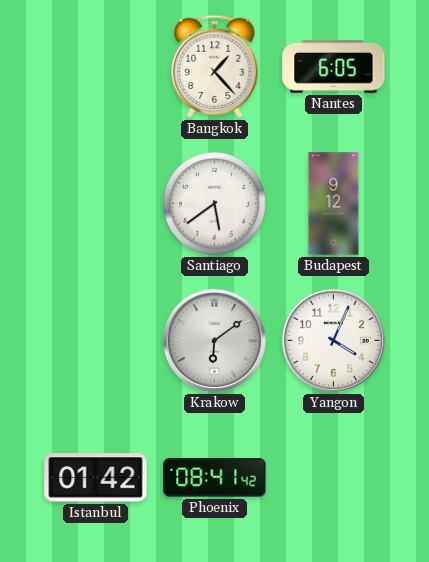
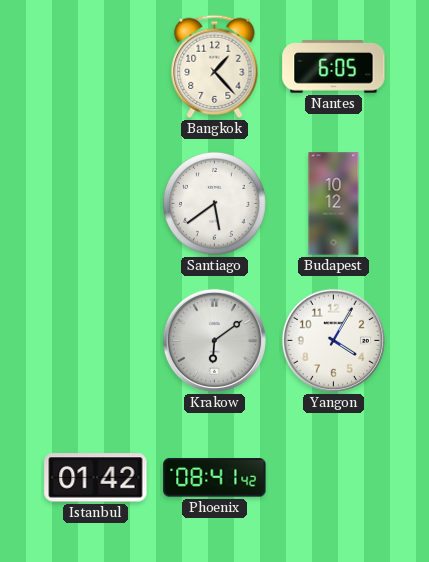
Budapest: 9:12 -> 10:12 (334, 204)
Yangon: 4:04 -> 4:05 (333, 340)
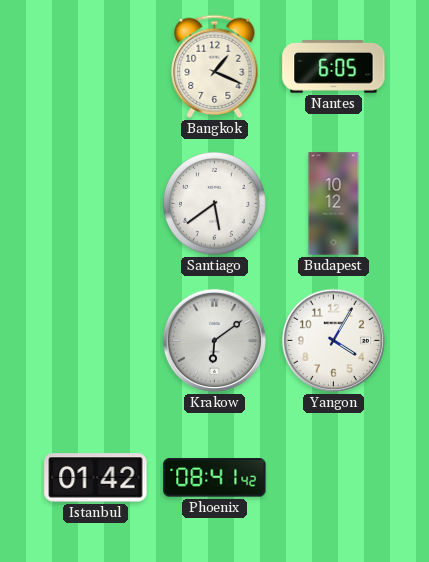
Bangkok: 1:23 -> 1:19 (215, 67)
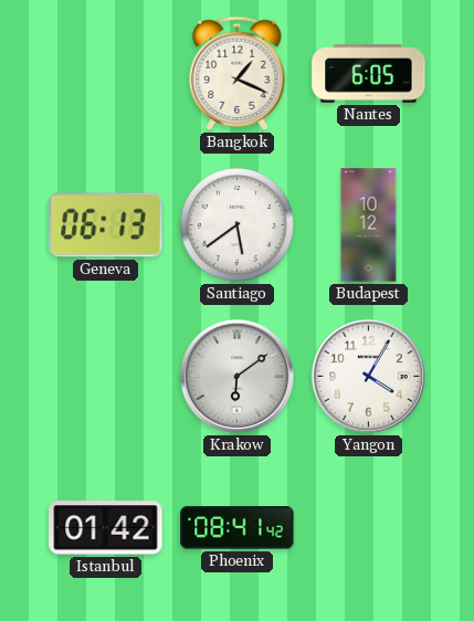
Geneva: none -> 06:13 (106, 225)
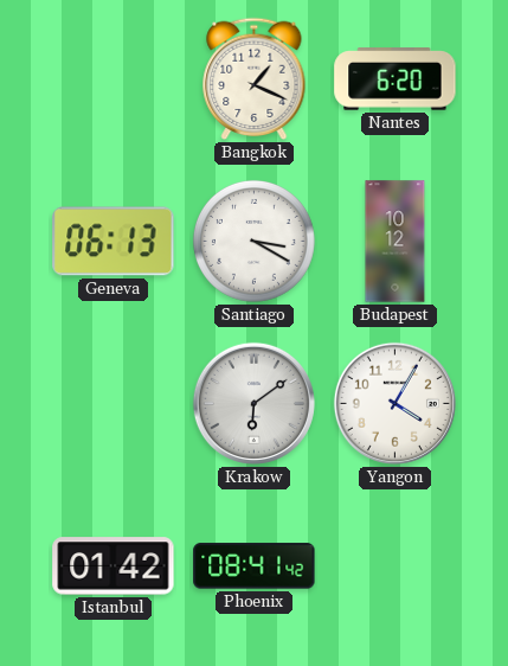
Nantes: 6:05 -> 6:20 (396, 79)
Santiago: 5:39 -> 3:20 (253, 241)
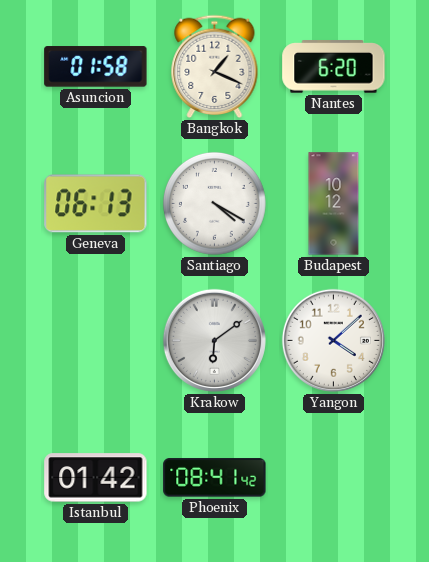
Asuncion: none -> 01:58 (96, 67)
Santiago: 3:20 -> 4:20 (214, 203)
Yangon: 4:05 -> 4:08 (333, 340)
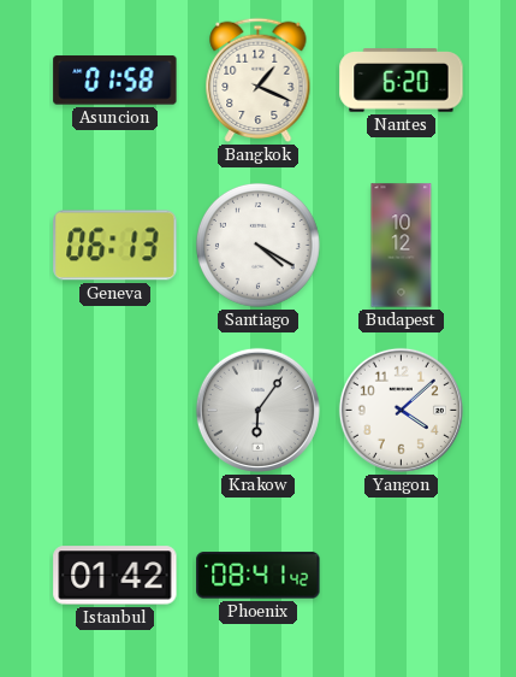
Krakow: 6:09 -> 6:06 (257, 410)
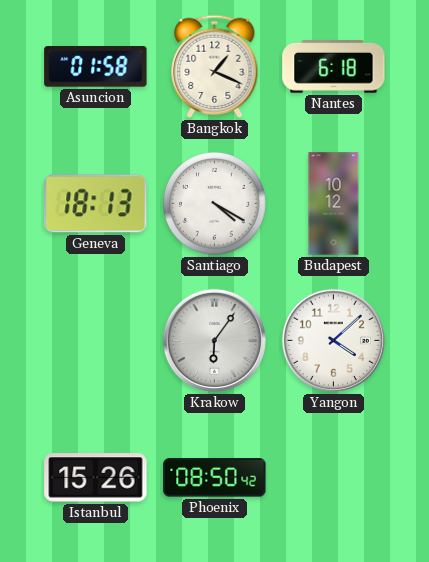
Nantes: 6:20 -> 6:18 (334, 67)
Geneva: 06:13 -> 18:13 (96, 204)
Istanbul: 01:42 -> 15:26 (96, 478)
Phoenix: 08:41 -> 08:50 (215, 478)
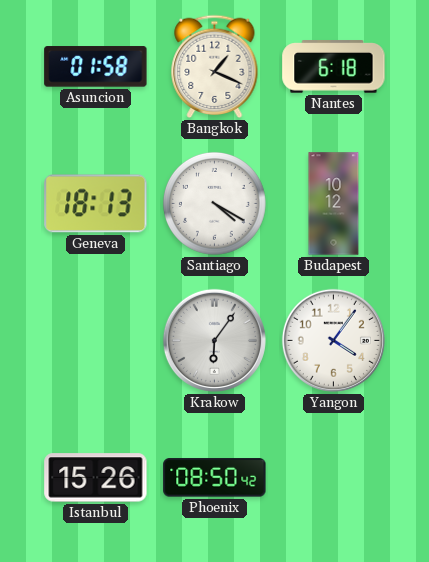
Yangon: 4:08 -> 4:06 (333, 340)
